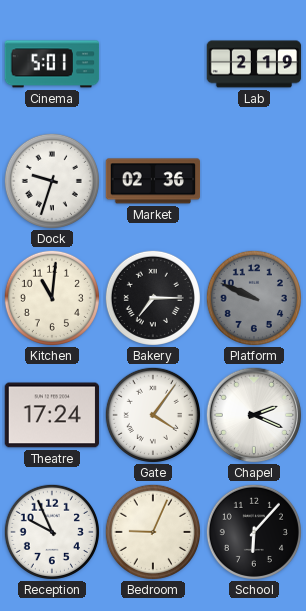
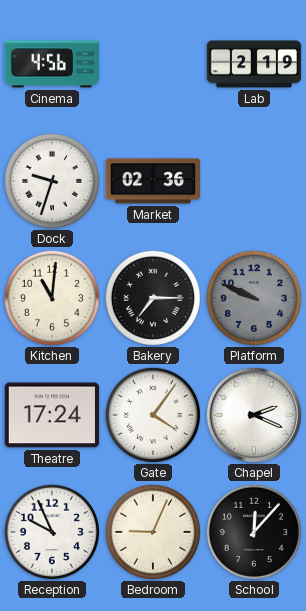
Cinema: 5:01 -> 4:56 (52, 64)
School: 6:07 -> 12:07 (254, 532)
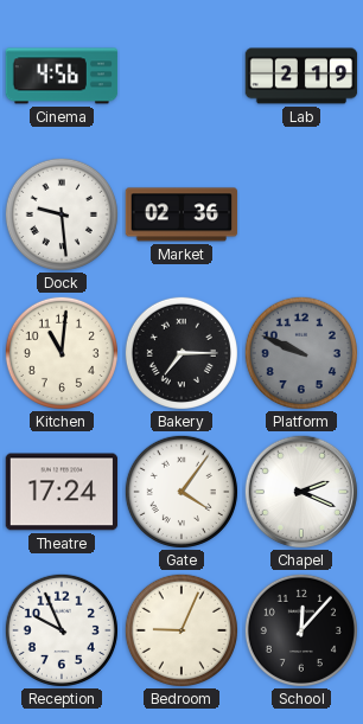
Dock: 9:33 -> 9:29 (62, 214)
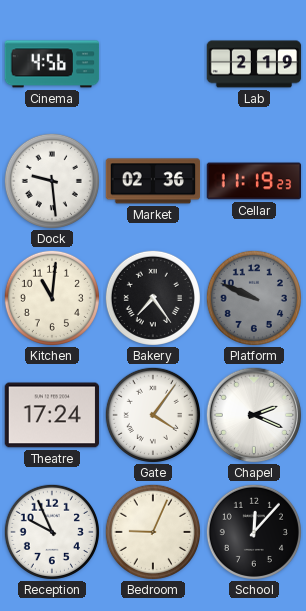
Cellar: none -> 11:19 (254, 181)
Bakery: 7:15 -> 7:24 (153, 298)
